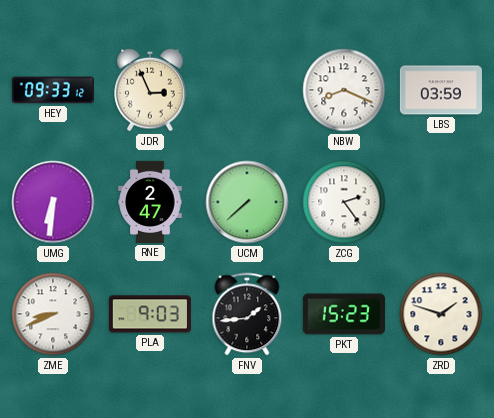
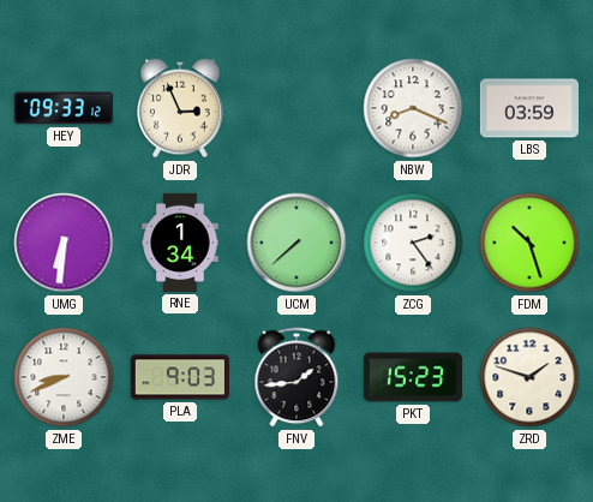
RNE: 2:47 -> 1:34 (180, 243)
FDM: none -> 10:27 (529, 243)
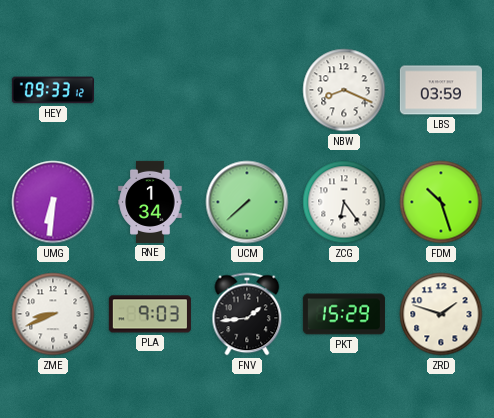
JDR: 2:56 -> none (180, 108)
ZCG: 2:24 -> 6:24 (344, 202)
PKT: 15:23 -> 15:29 (344, 314)
